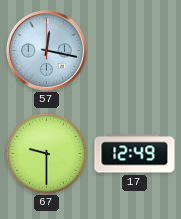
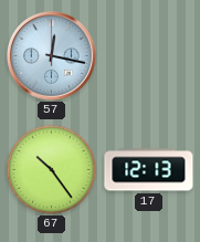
67: 9:30 -> 10:24 (51, 169)
17: 12:49 -> 12:13 (149, 170)
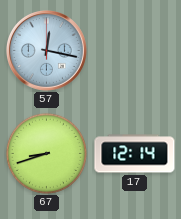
67: 10:24 -> 8:42 (46, 153)
17: 12:13 -> 12:14 (135, 154)
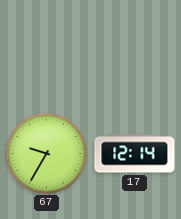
57: 12:17 -> none (46, 50)
67: 8:42 -> 9:35 (46, 153)
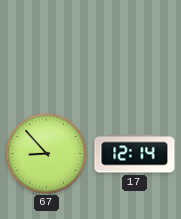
67: 9:35 -> 8:53 (46, 153)
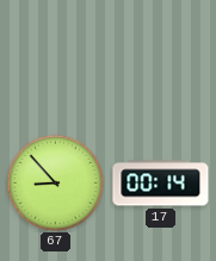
17: 12:14 -> 00:14 (161, 184)
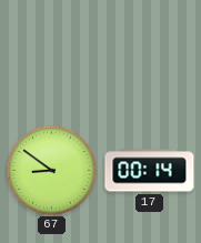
67: 8:53 -> 8:51 (51, 170)
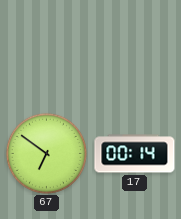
67: 8:51 -> 6:51 (46, 153)
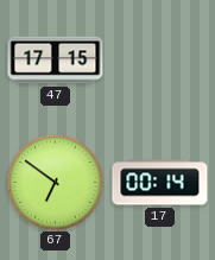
47: none -> 17:15 (56, 61)
